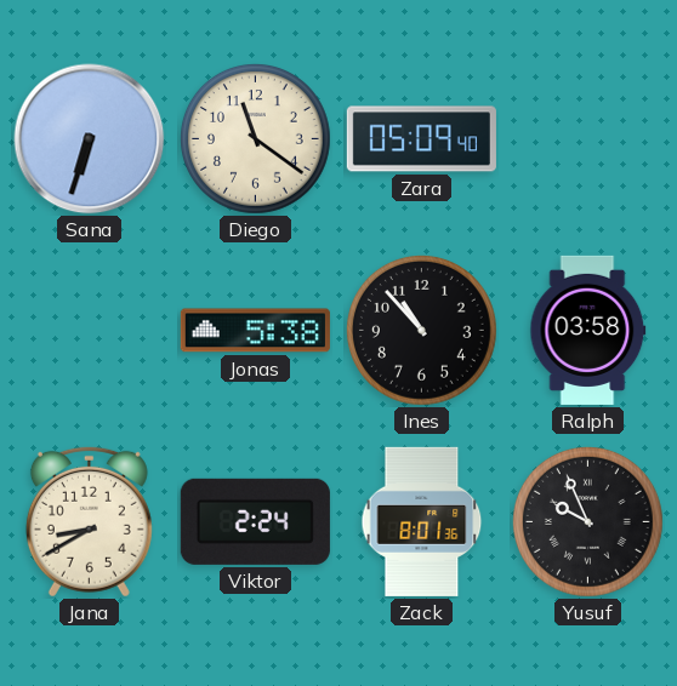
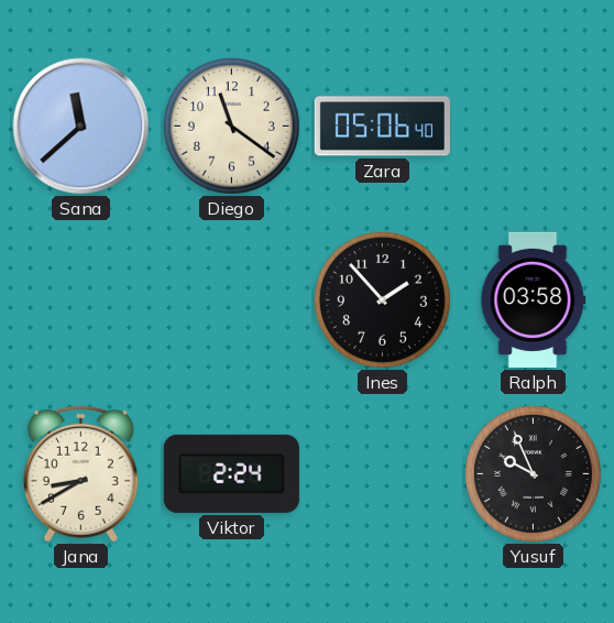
Sana: 6:33 -> 11:38 (81, 127)
Zara: 05:09 -> 05:06 (382, 127)
Jonas: 5:38 -> none (255, 331)
Ines: 10:53 -> 1:53 (382, 299)
Zack: 8:01 -> none (422, 521)
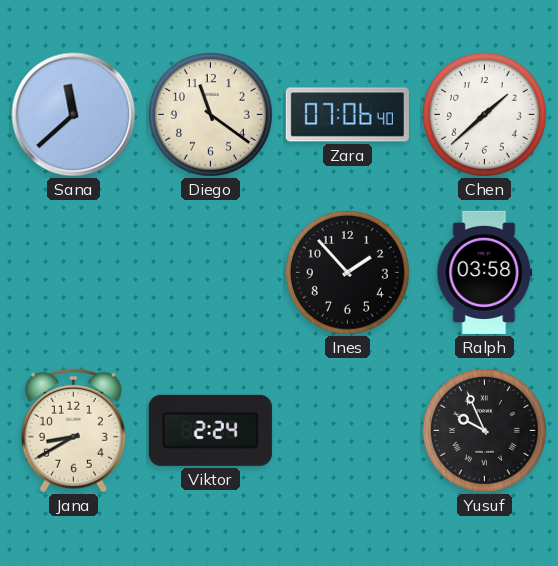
Zara: 05:06 -> 07:06 (347, 115)
Chen: none -> 1:38 (484, 114)
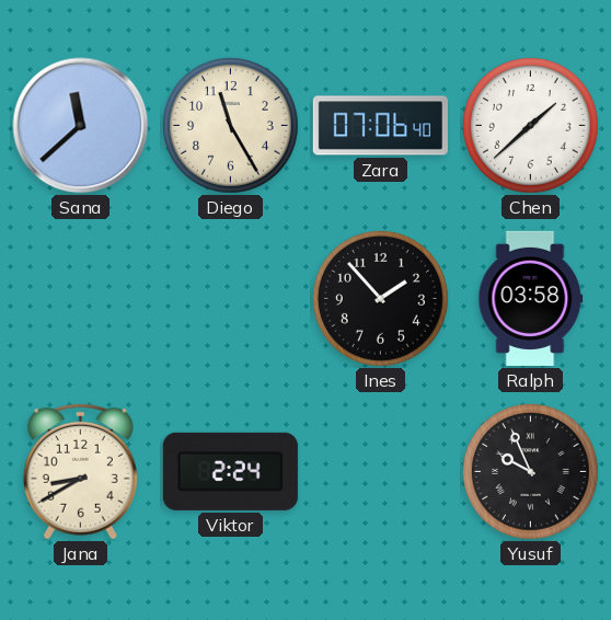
Diego: 11:21 -> 11:25 (230, 125)
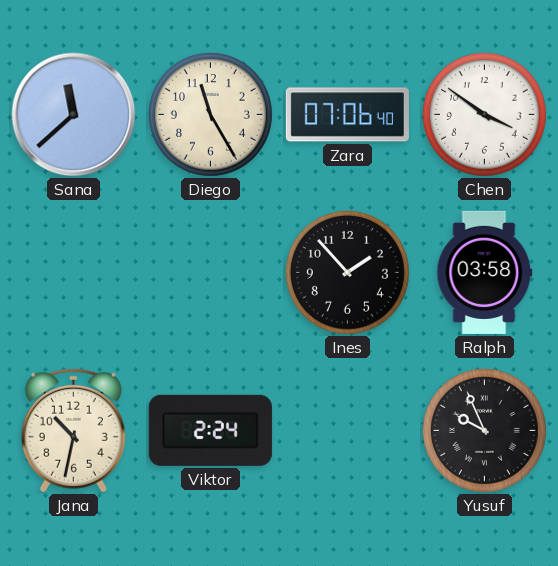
Chen: 1:38 -> 3:51 (484, 114)
Jana: 8:40 -> 10:32 (73, 430)
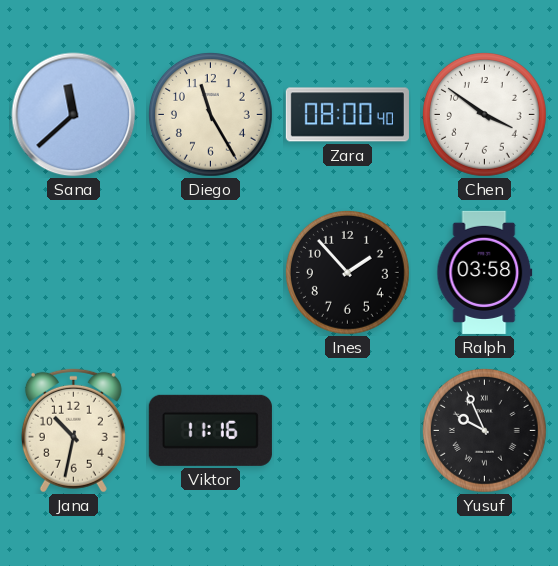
Zara: 07:06 -> 08:00 (347, 115)
Viktor: 2:24 -> 11:16 (210, 430)
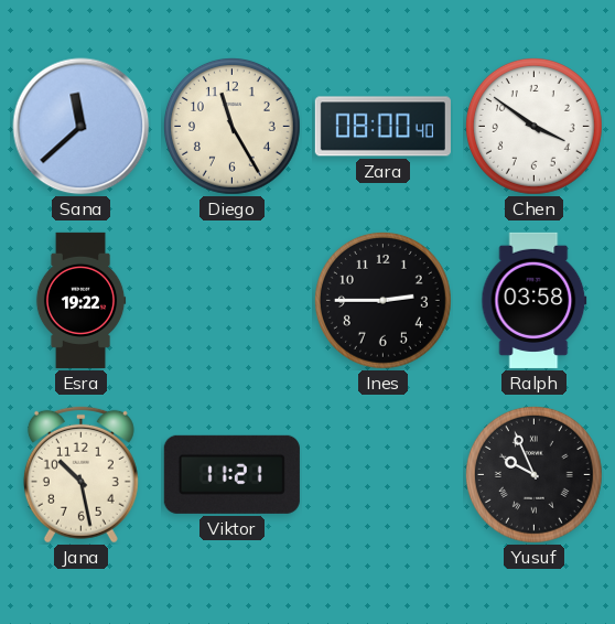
Esra: none -> 19:22 (80, 300)
Ines: 1:53 -> 2:45 (382, 300)
Jana: 10:32 -> 10:28 (80, 474)
Viktor: 11:16 -> 11:21 (231, 474)
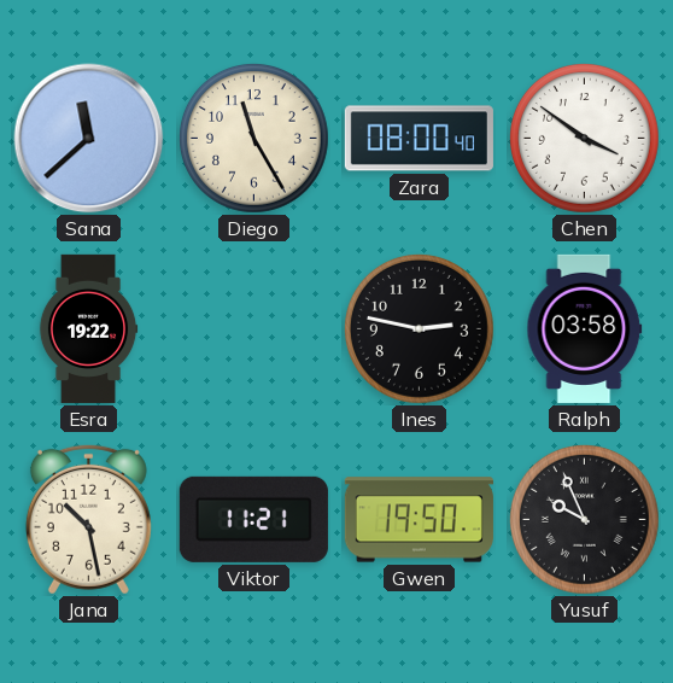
Ines: 2:45 -> 2:47 (419, 328)
Gwen: none -> 19:50 (419, 520)
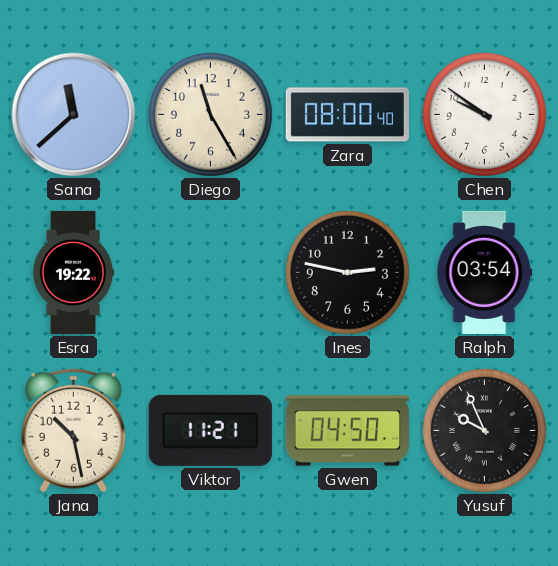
Chen: 3:51 -> 9:51 (484, 114)
Ralph: 03:58 -> 03:54 (485, 272)
Gwen: 19:50 -> 04:50 (347, 431)
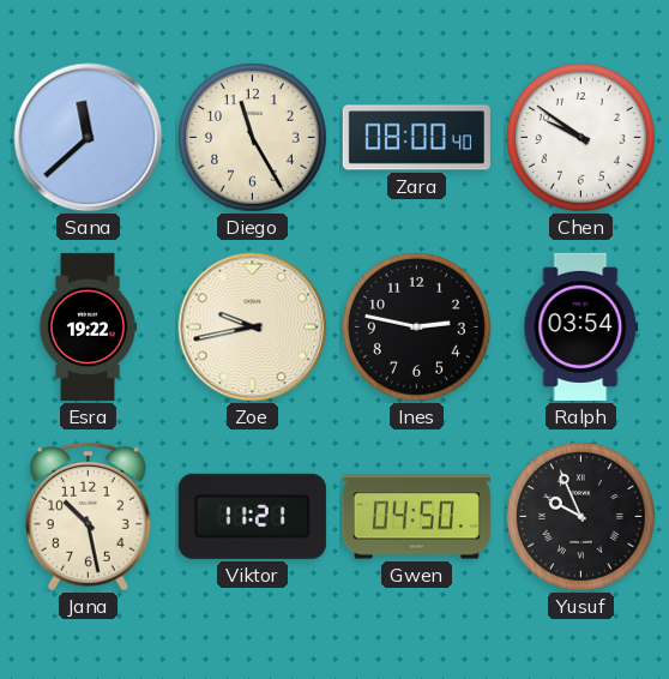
Zoe: none -> 9:43 (253, 328)
